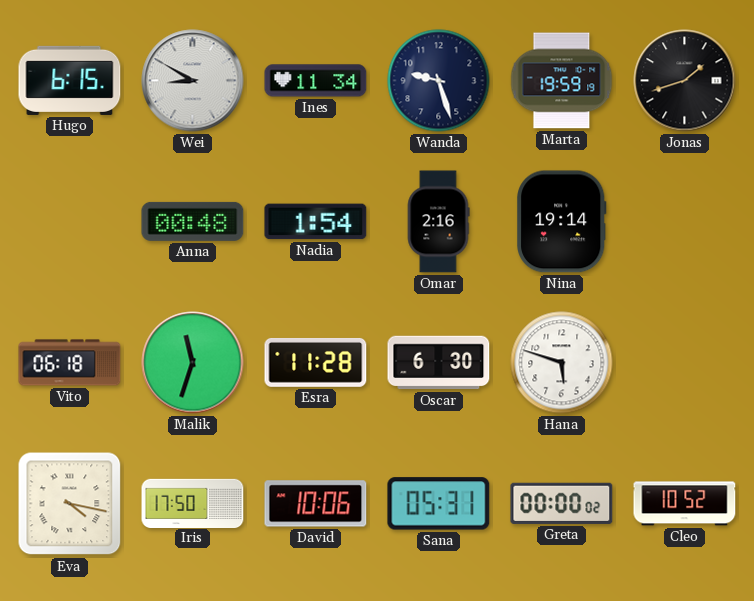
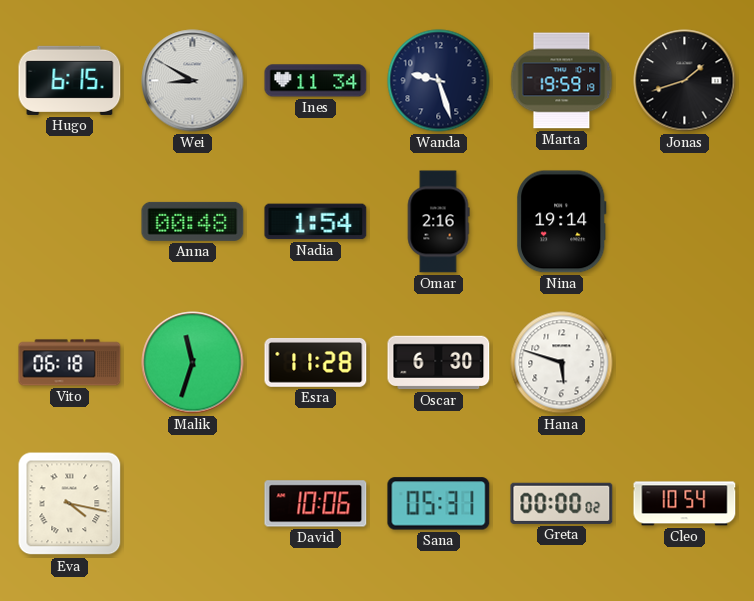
Iris: 17:50 -> none (193, 503)
Cleo: 10:52 -> 10:54 (685, 504)
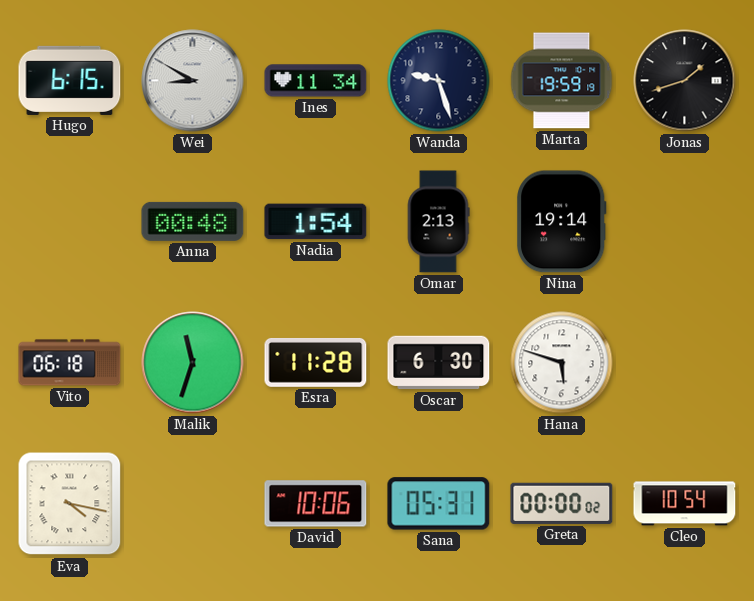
Omar: 2:16 -> 2:13 (438, 222)
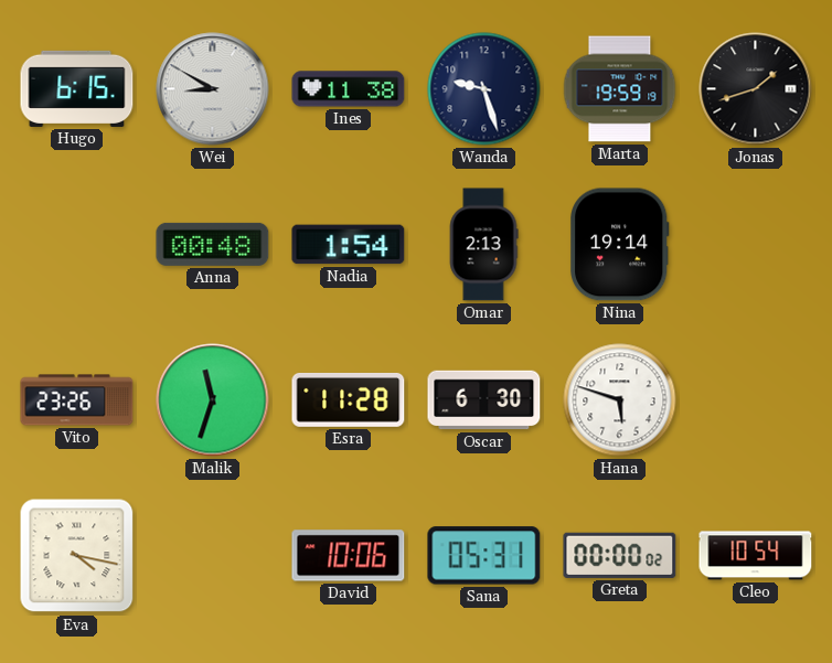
Ines: 11:34 -> 11:38 (349, 89)
Vito: 06:18 -> 23:26 (77, 400)
